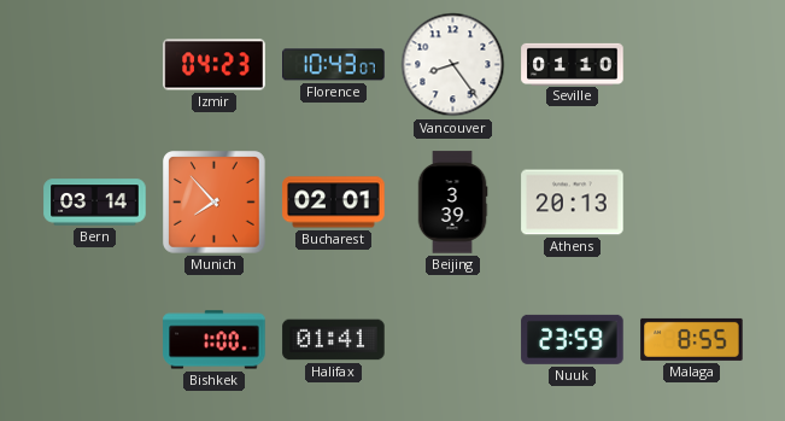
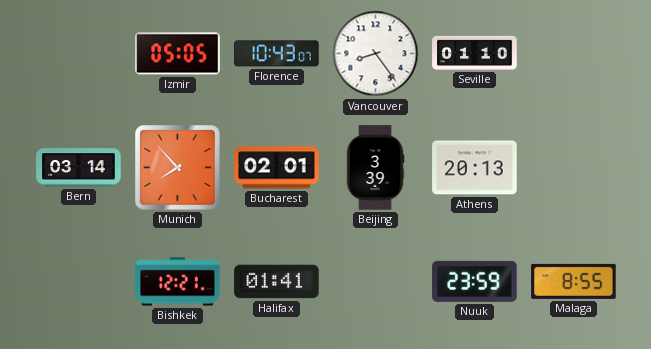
Izmir: 04:23 -> 05:05 (178, 54)
Bishkek: 1:00 -> 12:21 (178, 282)
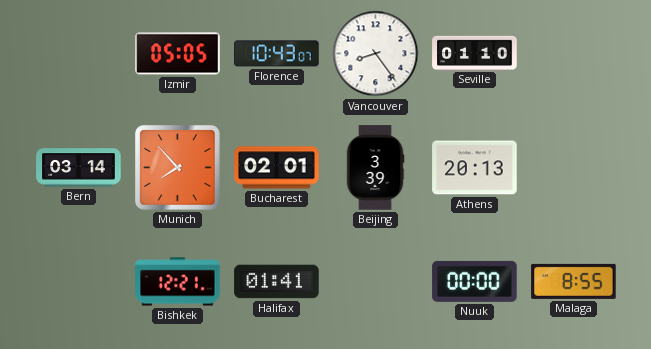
Nuuk: 23:59 -> 00:00 (475, 281)
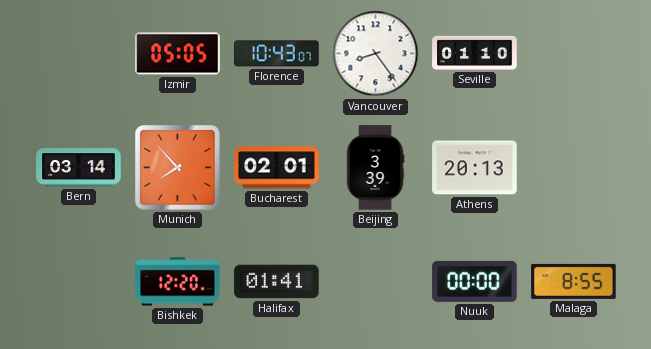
Bishkek: 12:21 -> 12:20 (178, 282)
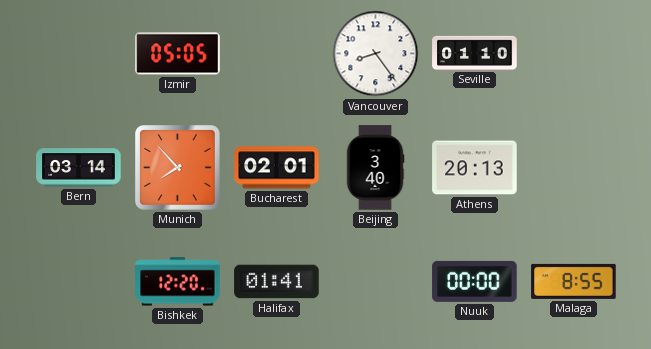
Florence: 10:43 -> none (277, 54)
Beijing: 3:39 -> 3:40 (375, 168)
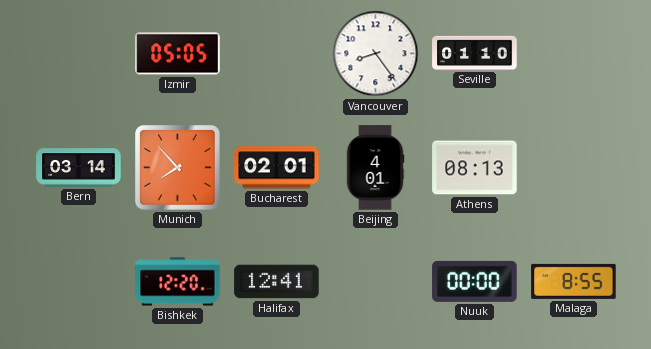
Beijing: 3:40 -> 4:01 (375, 168)
Athens: 20:13 -> 08:13 (475, 168)
Halifax: 01:41 -> 12:41 (277, 282)
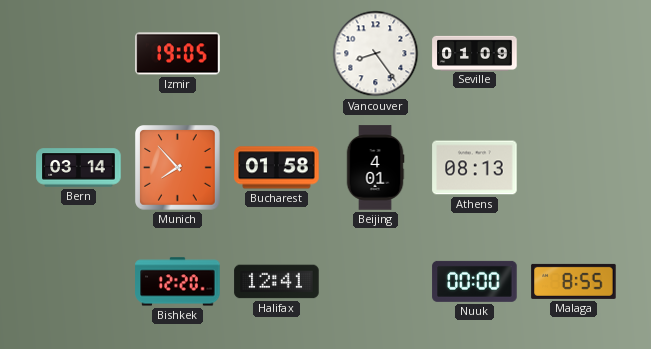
Izmir: 05:05 -> 19:05 (178, 54)
Seville: 01:10 -> 01:09 (475, 53)
Bucharest: 02:01 -> 01:58 (277, 168)
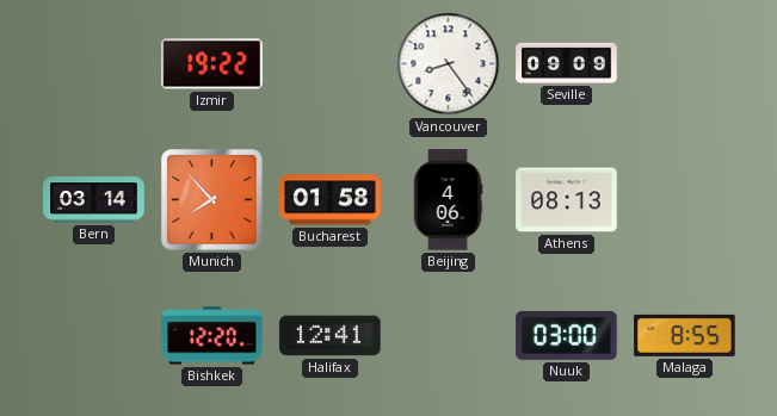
Izmir: 19:05 -> 19:22 (212, 64)
Seville: 01:09 -> 09:09 (567, 63)
Beijing: 4:01 -> 4:06 (448, 200)
Nuuk: 00:00 -> 03:00 (567, 335)
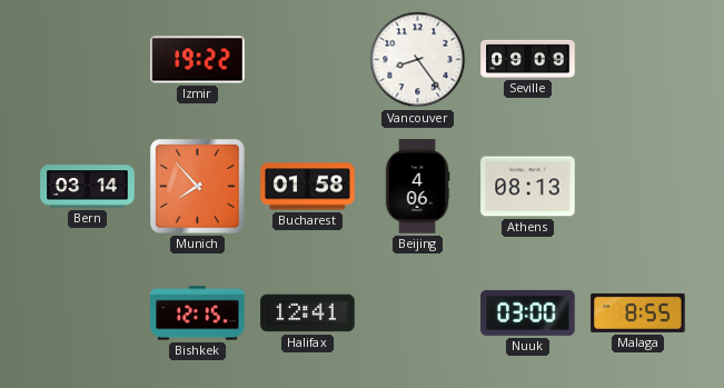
Bishkek: 12:20 -> 12:15 (198, 314)
